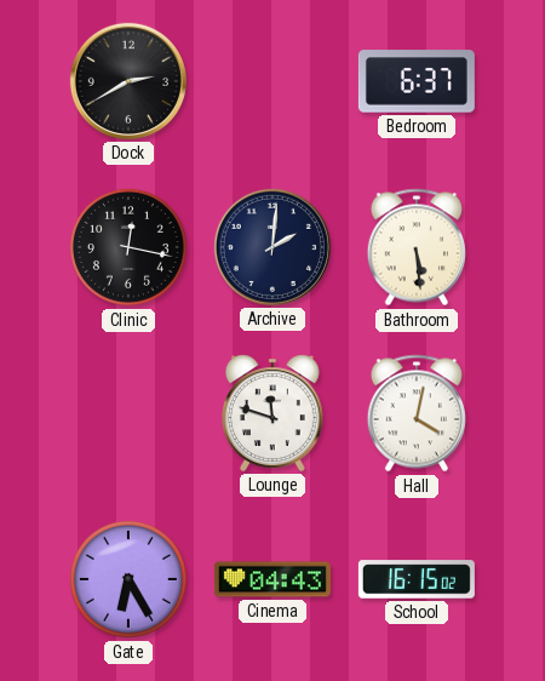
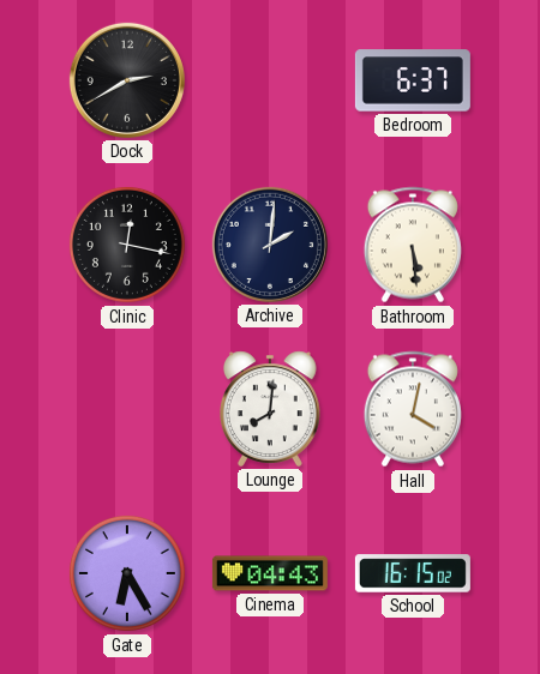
Lounge: 11:48 -> 8:01 (271, 409)
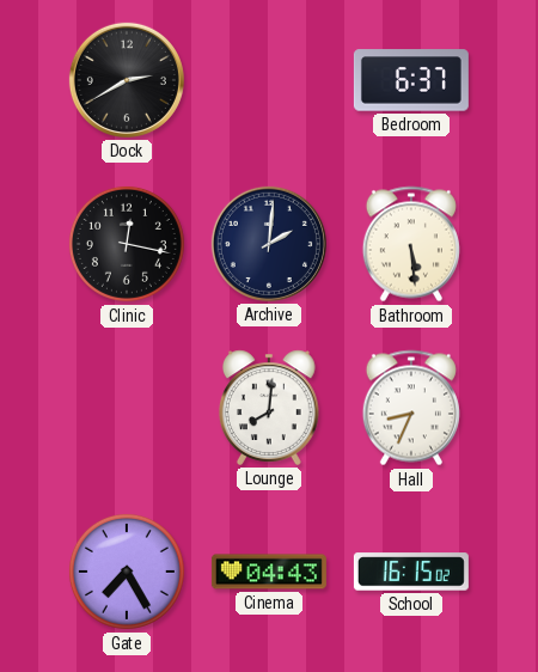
Hall: 4:02 -> 8:34 (411, 408)
Gate: 6:25 -> 7:25 (127, 572)
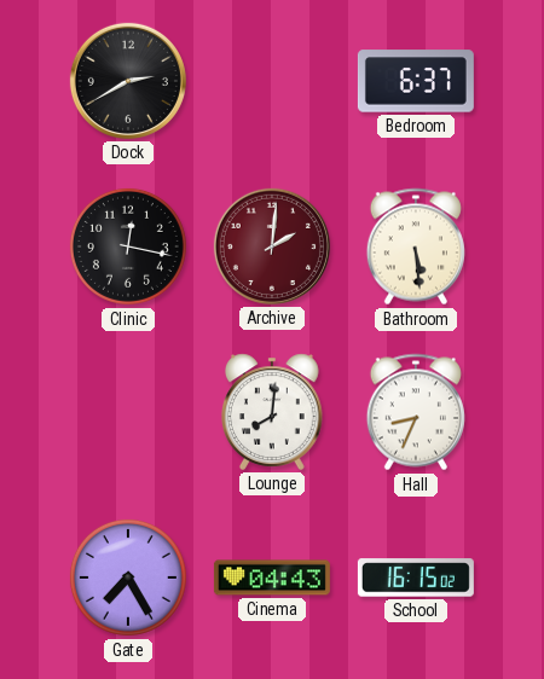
Archive dial: navy -> burgundy (272, 246)
